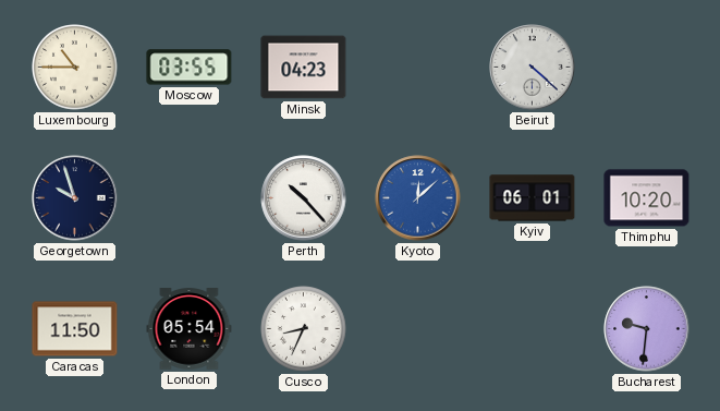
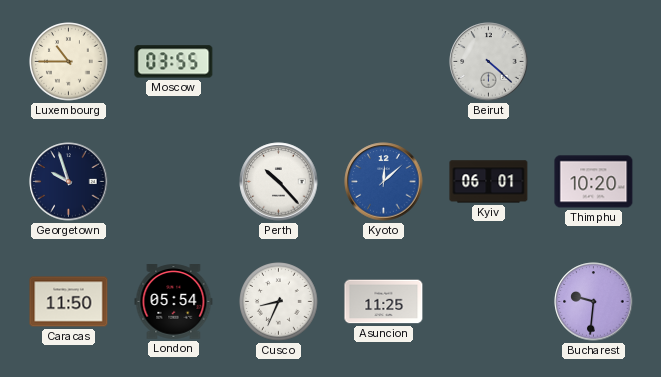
Minsk: 04:23 -> none (304, 68)
Asuncion: none -> 11:25 (384, 302)
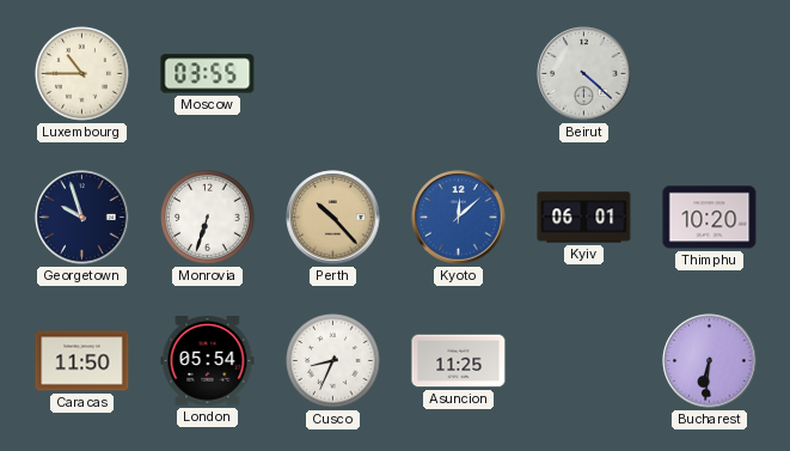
Monrovia: none -> 6:33 (208, 218)
Perth dial: white -> champagne (333, 218)
Bucharest: 9:31 -> 6:31 (710, 361)
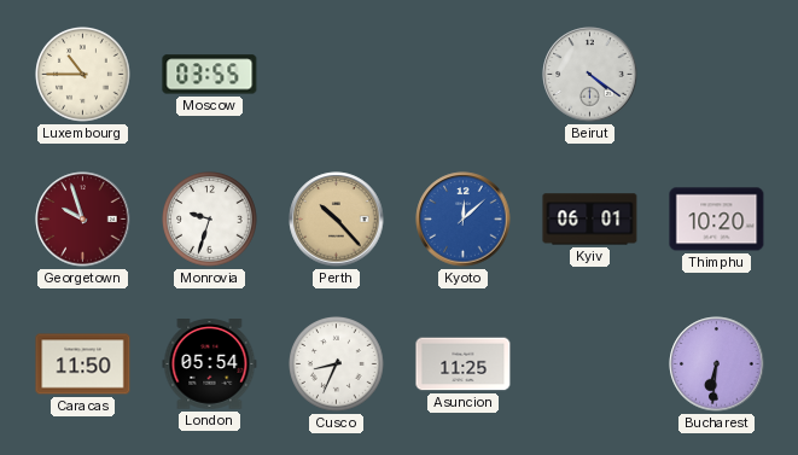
Beirut: 4:22 -> 4:21 (590, 75)
Georgetown dial: navy -> burgundy (83, 220)
Monrovia: 6:33 -> 9:33 (210, 220)
